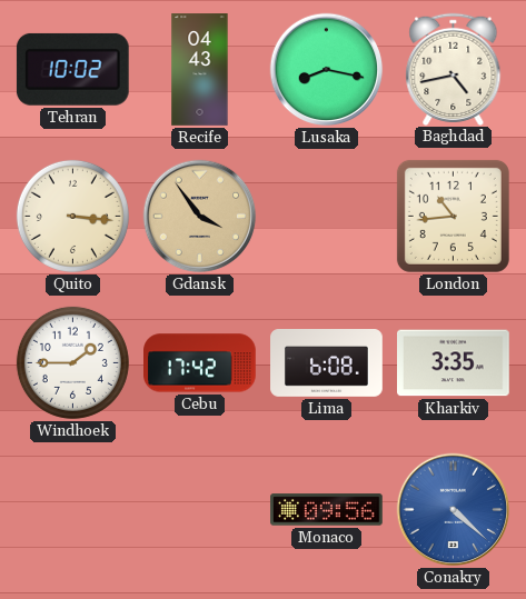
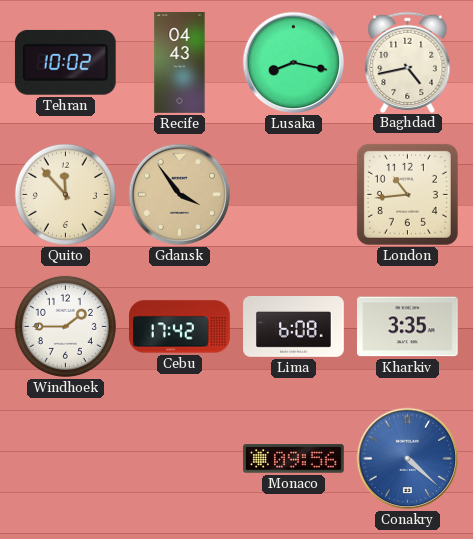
Quito: 3:16 -> 11:53 (65, 194)
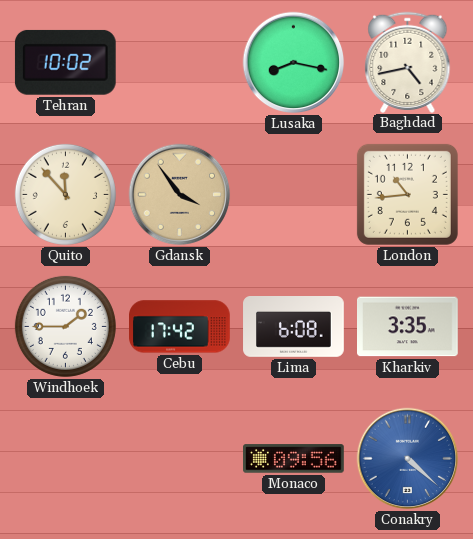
Recife: 04:43 -> none (180, 63)
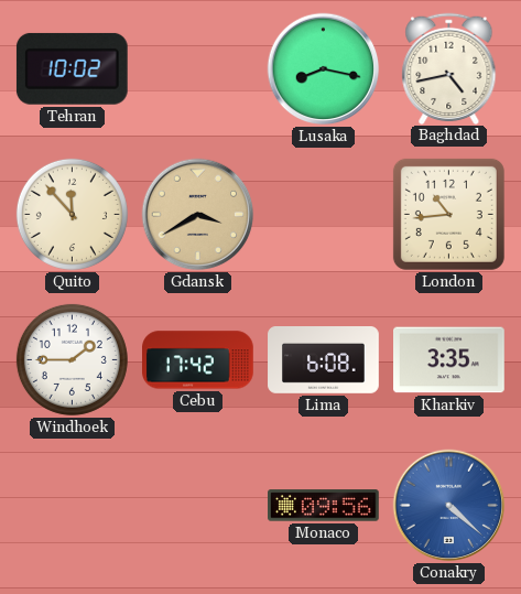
Gdansk: 3:54 -> 3:40 (198, 215)
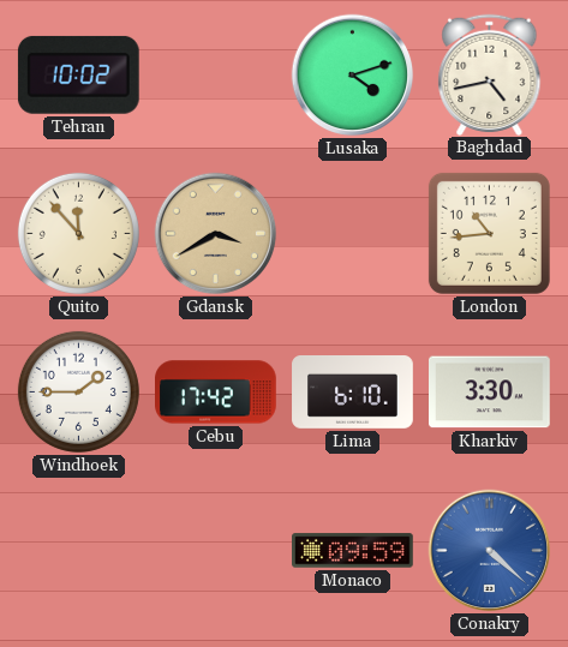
Lusaka: 8:17 -> 4:12 (353, 76)
Lima: 6:08 -> 6:10 (353, 393)
Kharkiv: 3:35 -> 3:30 (490, 393)
Monaco: 09:56 -> 09:59 (353, 551)
